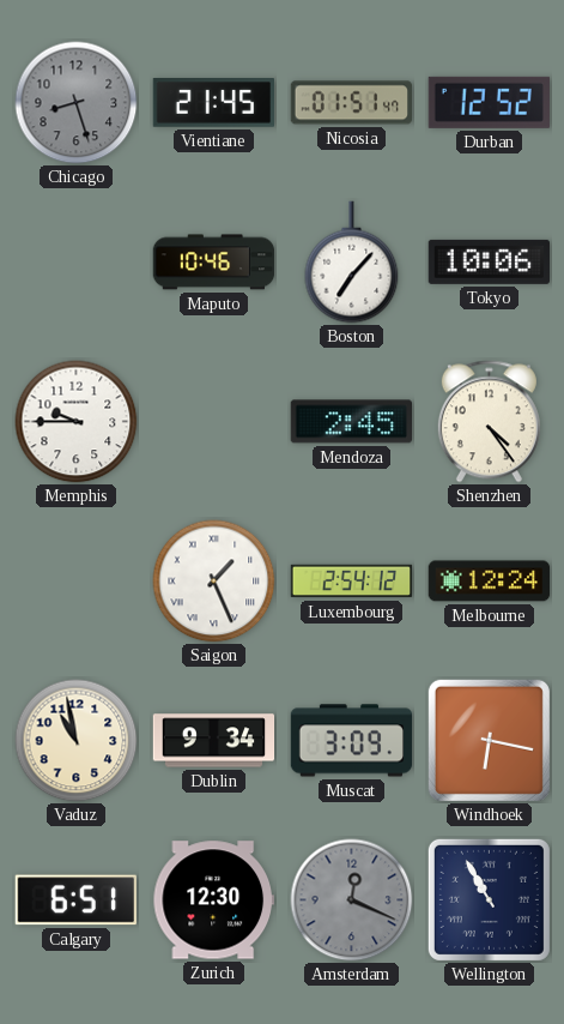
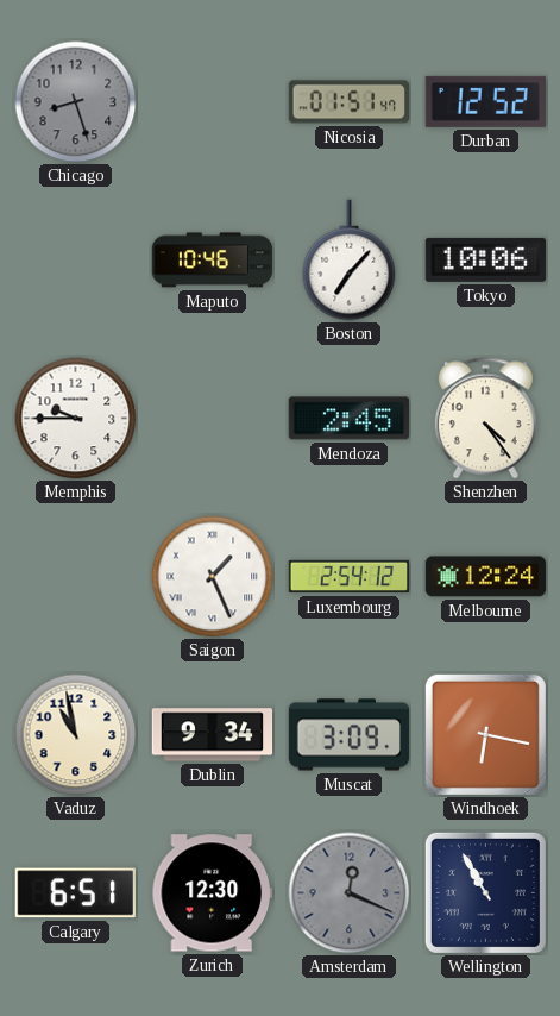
Vientiane: 21:45 -> none (213, 103)
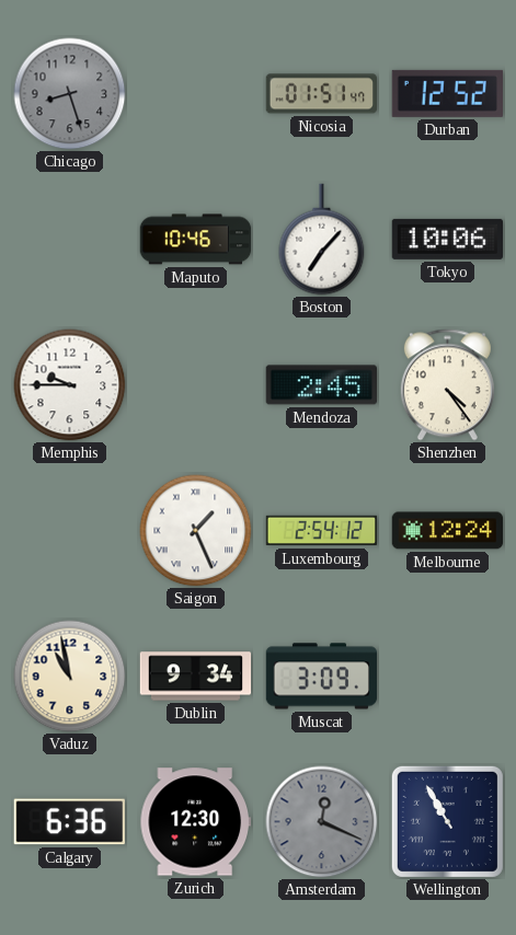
Windhoek: 6:17 -> none (485, 734)
Calgary: 6:51 -> 6:36 (69, 822)
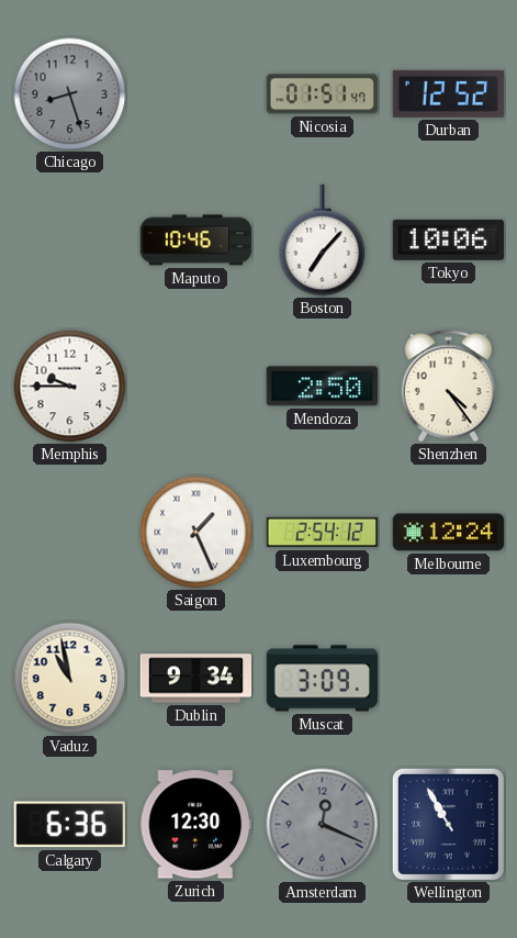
Mendoza: 2:45 -> 2:50 (322, 387)
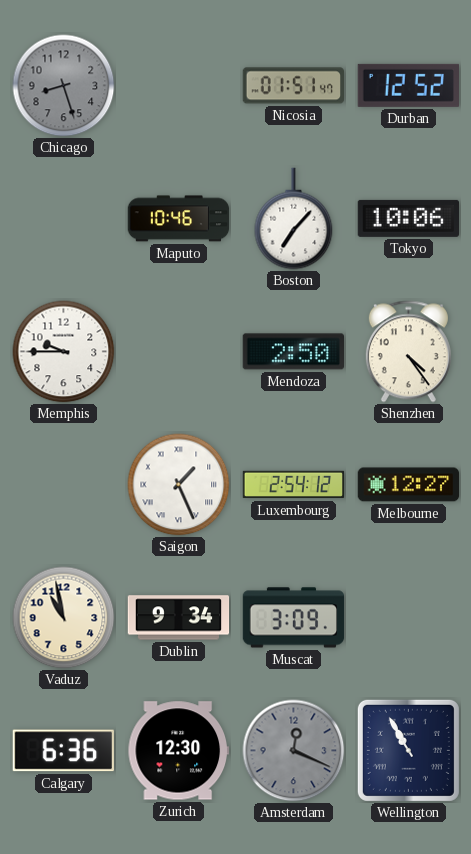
Melbourne: 12:24 -> 12:27 (409, 485)
